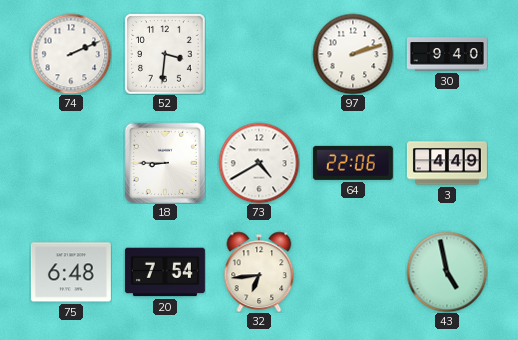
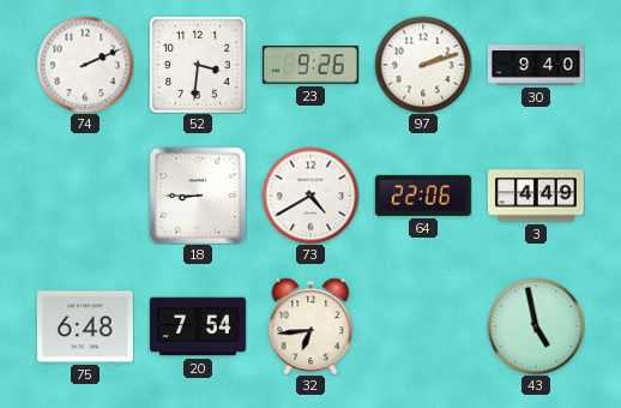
23: none -> 9:26 (310, 65)
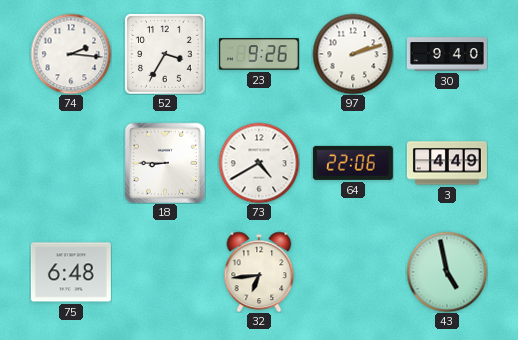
74: 2:11 -> 2:16 (71, 54)
52: 3:31 -> 3:35 (165, 54)
20: 7:54 -> none (198, 326)
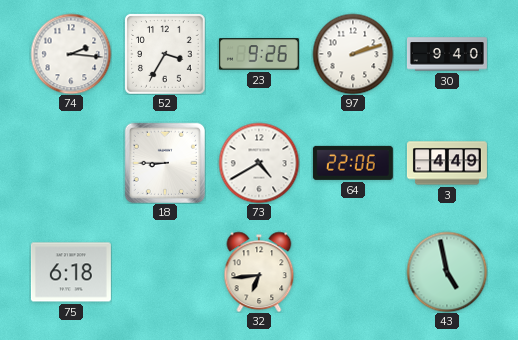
75: 6:48 -> 6:18 (71, 272)
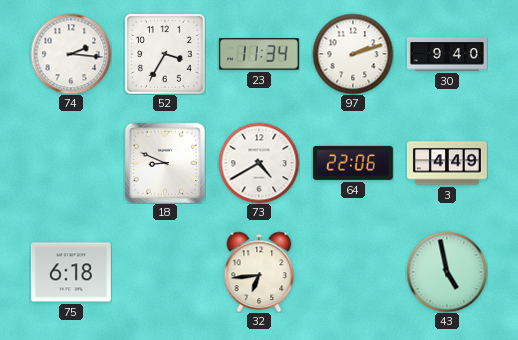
23: 9:26 -> 11:34 (259, 54)
18: 8:45 -> 8:49 (164, 162)
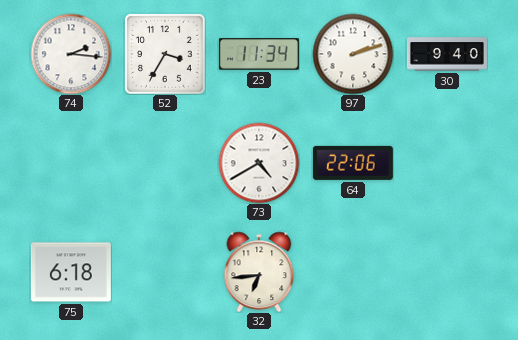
18: 8:49 -> none (164, 162)
3: 4:49 -> none (447, 163)
43: 4:58 -> none (447, 272)
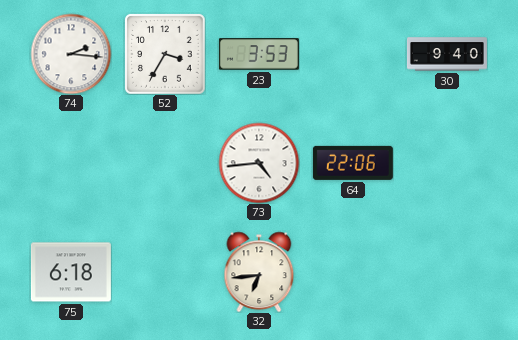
23: 11:34 -> 3:53 (259, 54)
97: 2:12 -> none (353, 54)
73: 4:40 -> 4:44 (259, 163)
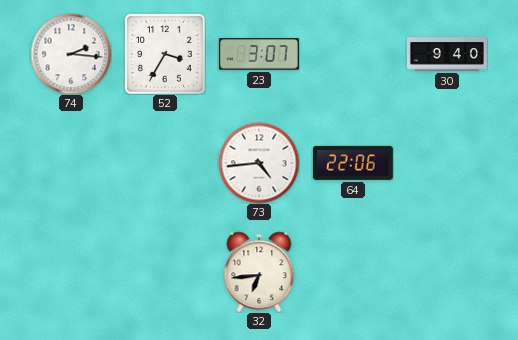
23: 3:53 -> 3:07 (259, 54)
75: 6:18 -> none (71, 272)
